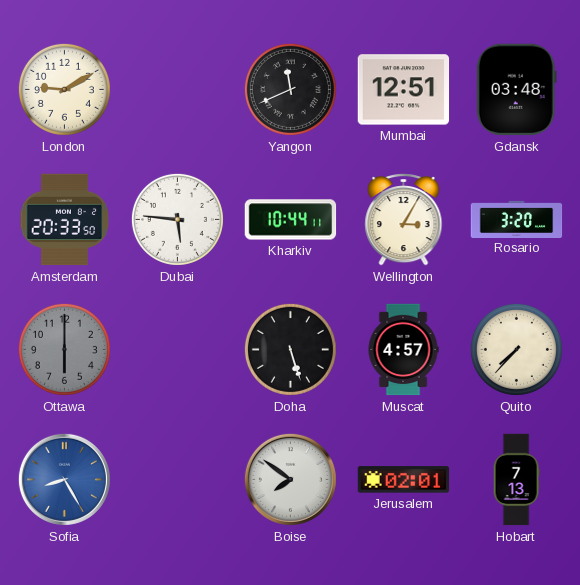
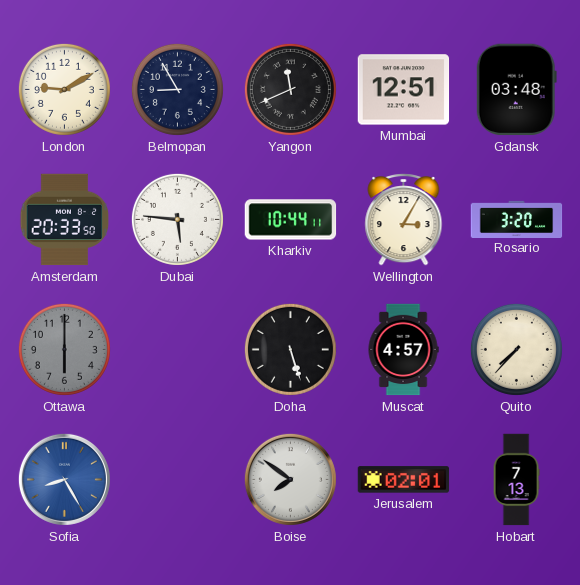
Belmopan: none -> 8:55 (177, 89)
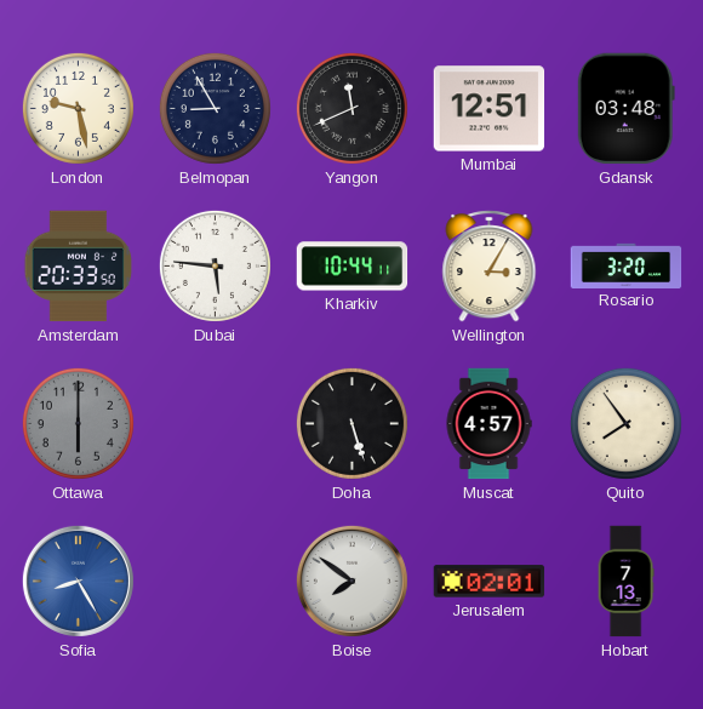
London: 9:10 -> 9:28 (78, 108)
Quito: 7:37 -> 7:54 (625, 423)
